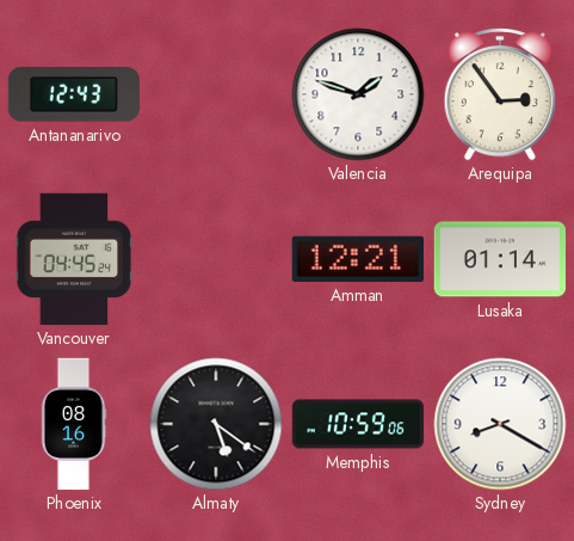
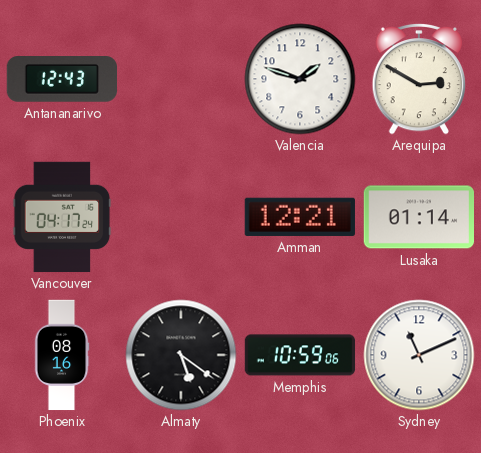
Arequipa: 2:54 -> 2:50 (418, 79)
Vancouver: 04:45 -> 04:17 (62, 217)
Sydney: 8:20 -> 11:11 (419, 355)
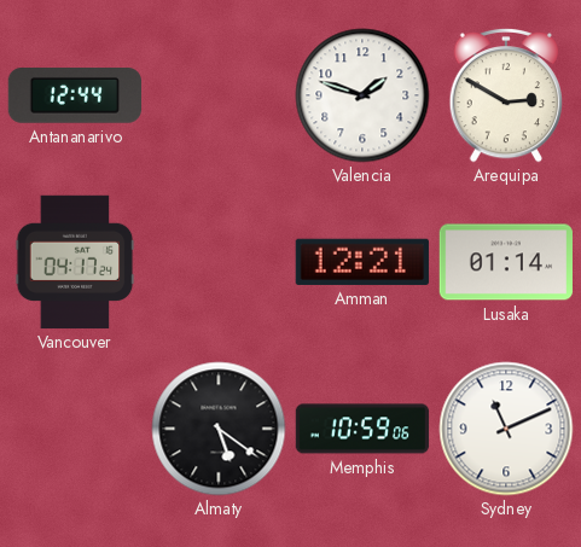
Antananarivo: 12:43 -> 12:44 (74, 97)
Phoenix: 08:16 -> none (62, 355)
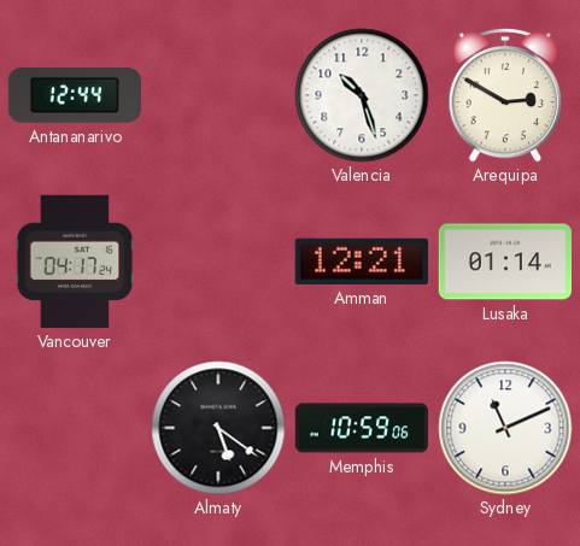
Valencia: 1:48 -> 10:27 (362, 95)
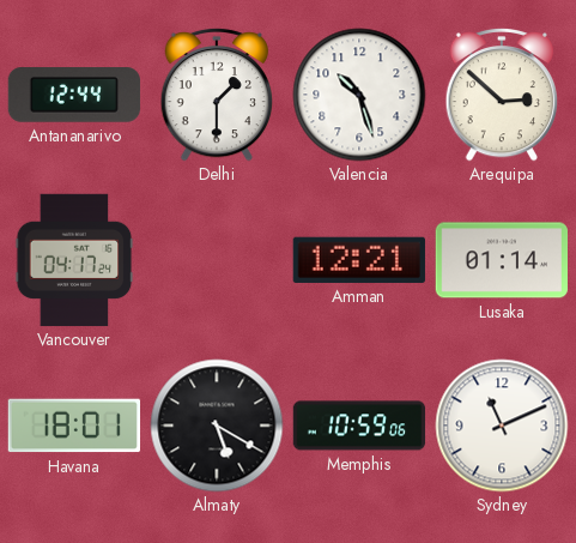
Delhi: none -> 1:30 (216, 95)
Arequipa: 2:50 -> 2:52 (501, 95)
Havana: none -> 18:01 (73, 426)
Almaty: 5:21 -> 5:20 (217, 426)
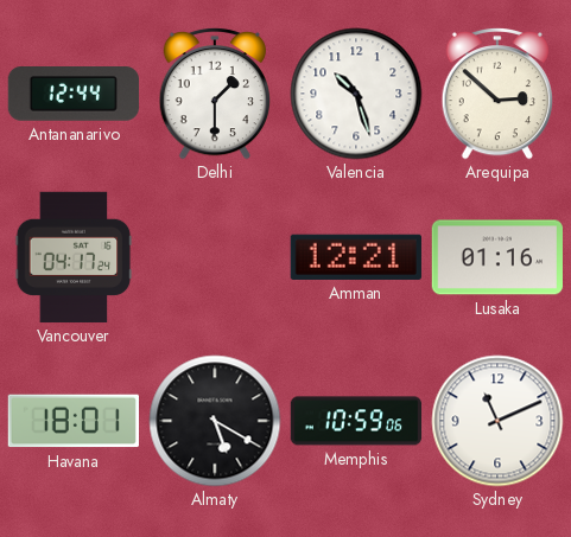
Lusaka: 01:14 -> 01:16 (496, 257)
